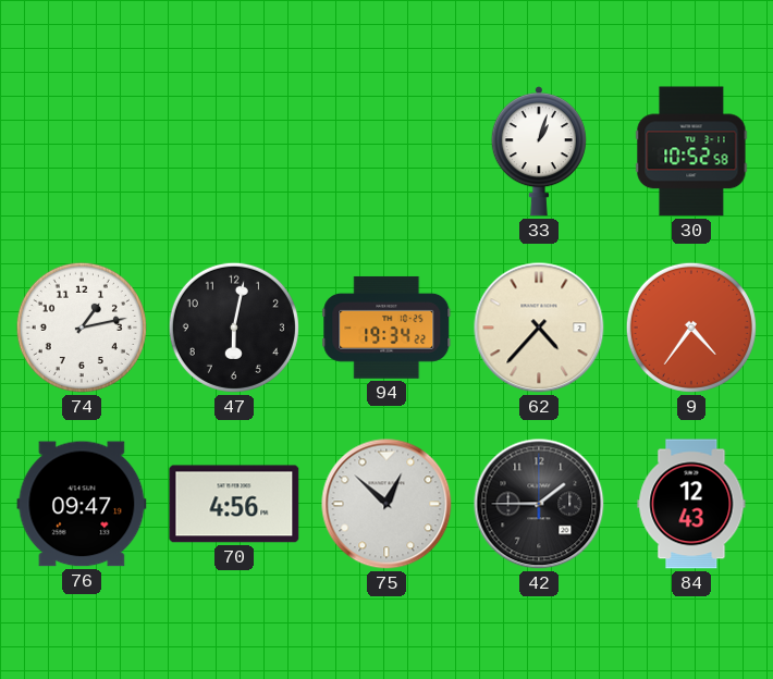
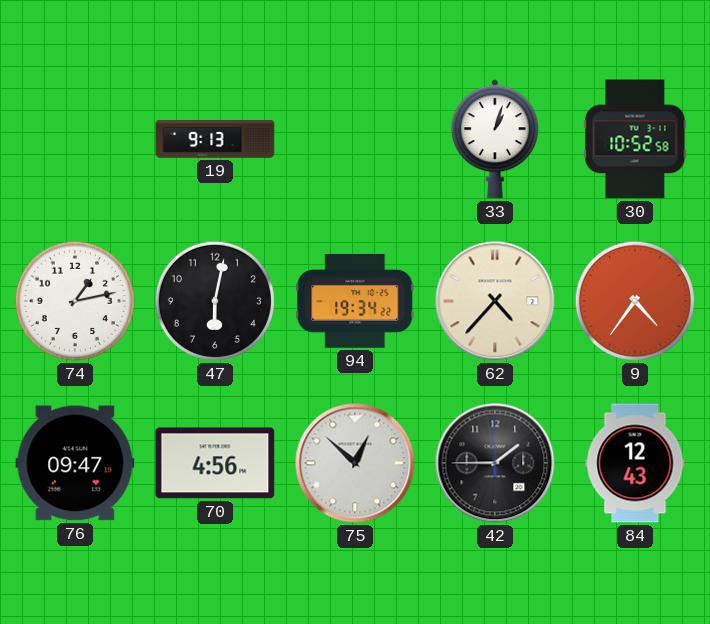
19: none -> 9:13 (215, 139)
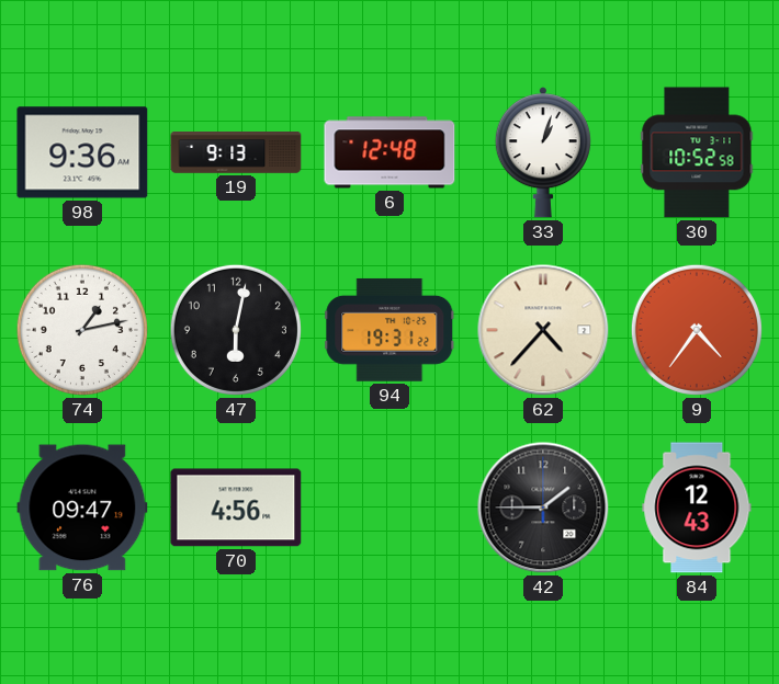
98: none -> 9:36 (82, 152)
6: none -> 12:48 (390, 152)
94: 19:34 -> 19:31 (390, 330)
75: 12:52 -> none (355, 463)
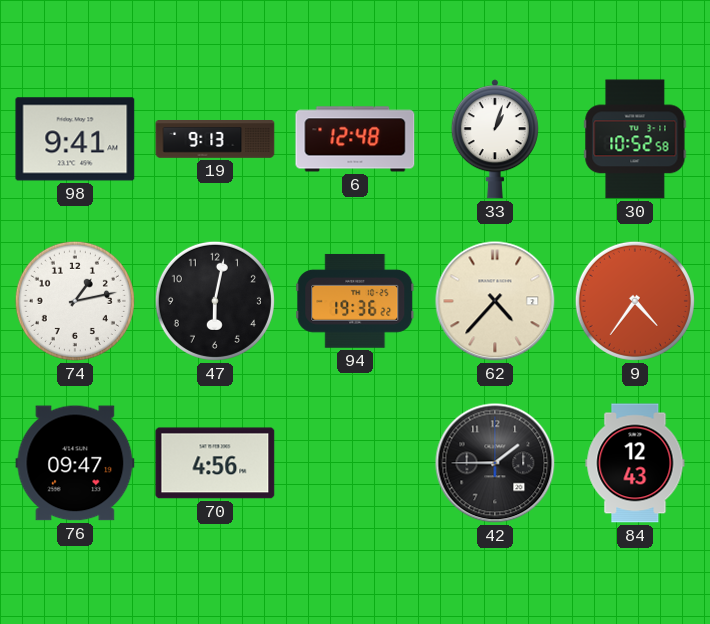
98: 9:36 -> 9:41 (75, 139)
94: 19:31 -> 19:36 (355, 301)
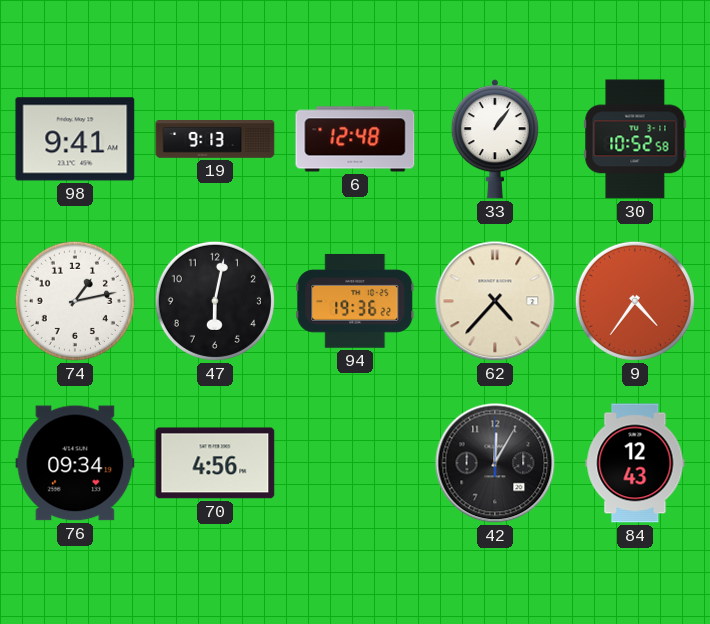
33: 1:03 -> 1:06 (495, 139)
76: 09:47 -> 09:34 (75, 463)
42: 1:45 -> 12:05 (495, 463)
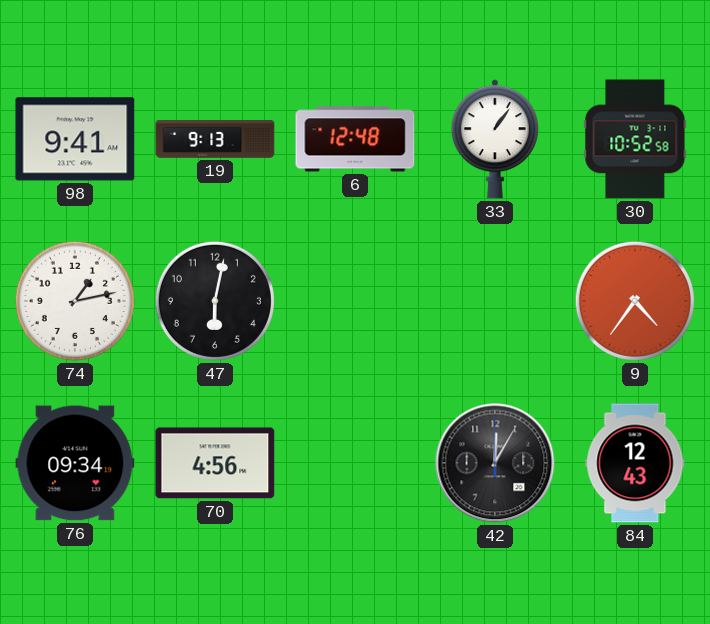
94: 19:36 -> none (355, 301)
62: 4:37 -> none (495, 301)
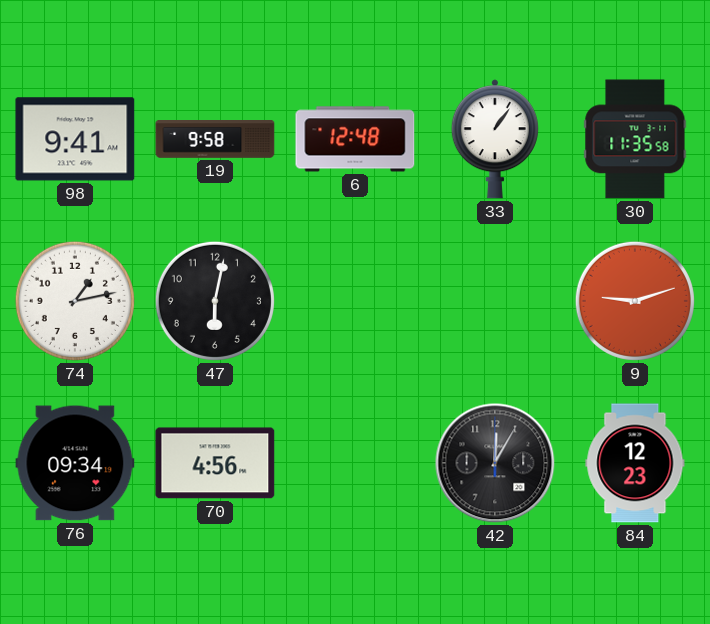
19: 9:13 -> 9:58 (215, 139)
30: 10:52 -> 11:35 (635, 139)
9: 4:36 -> 9:12 (635, 301)
84: 12:43 -> 12:23 (635, 463)
